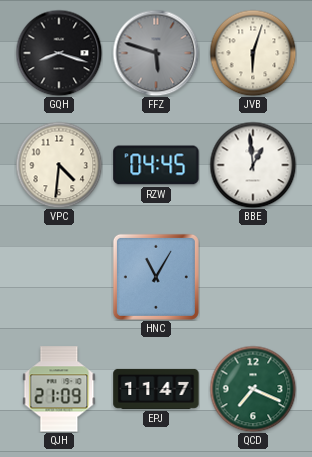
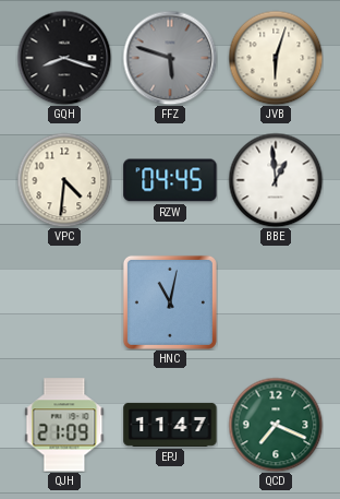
HNC: 11:05 -> 11:02 (170, 302)
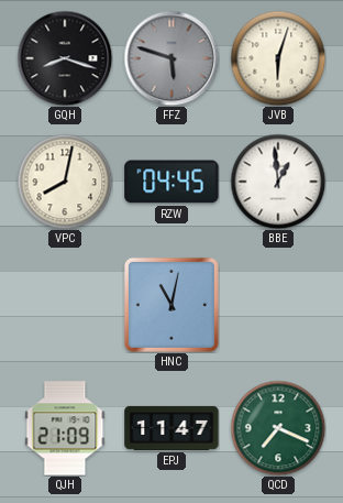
VPC: 4:31 -> 8:02 (65, 182)
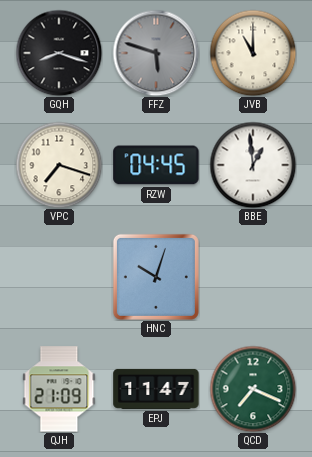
JVB: 6:03 -> 11:00 (253, 53)
VPC: 8:02 -> 7:18 (59, 165)
HNC: 11:02 -> 10:03 (156, 277)
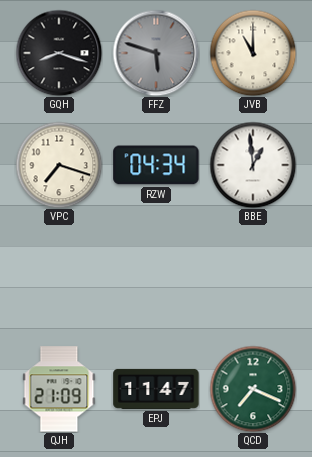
RZW: 04:45 -> 04:34 (156, 165)
HNC: 10:03 -> none (156, 277)
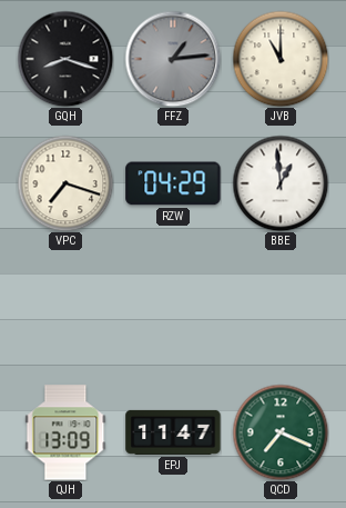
FFZ: 5:48 -> 1:14 (173, 59)
RZW: 04:34 -> 04:29 (173, 183)
QJH: 21:09 -> 13:09 (65, 432)
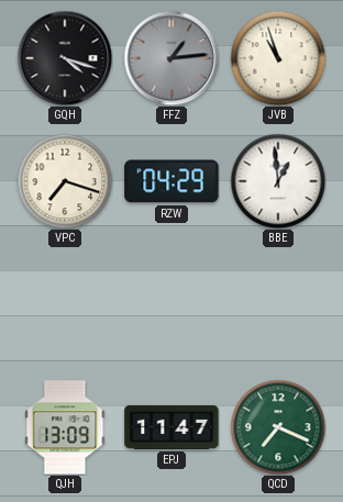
GQH: 8:18 -> 4:18 (65, 58)
JVB: 11:00 -> 10:57 (278, 58)
